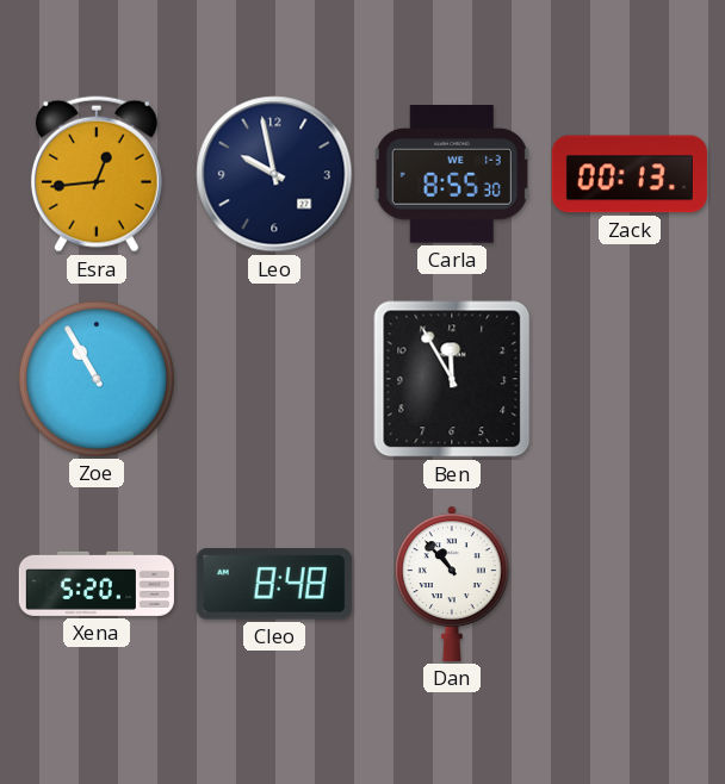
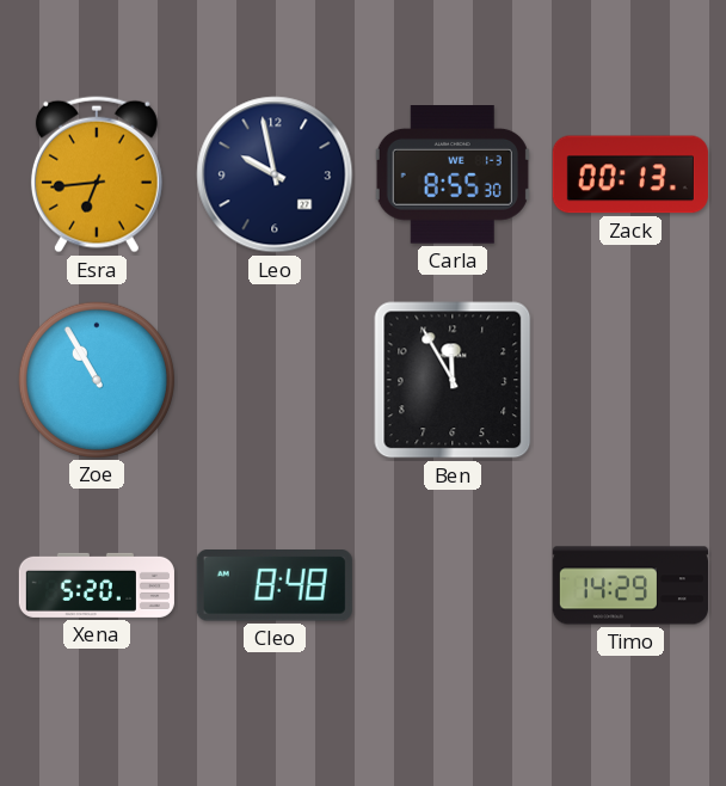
Esra: 12:44 -> 6:44 (97, 174)
Dan: 10:53 -> none (453, 584)
Timo: none -> 14:29 (630, 585)
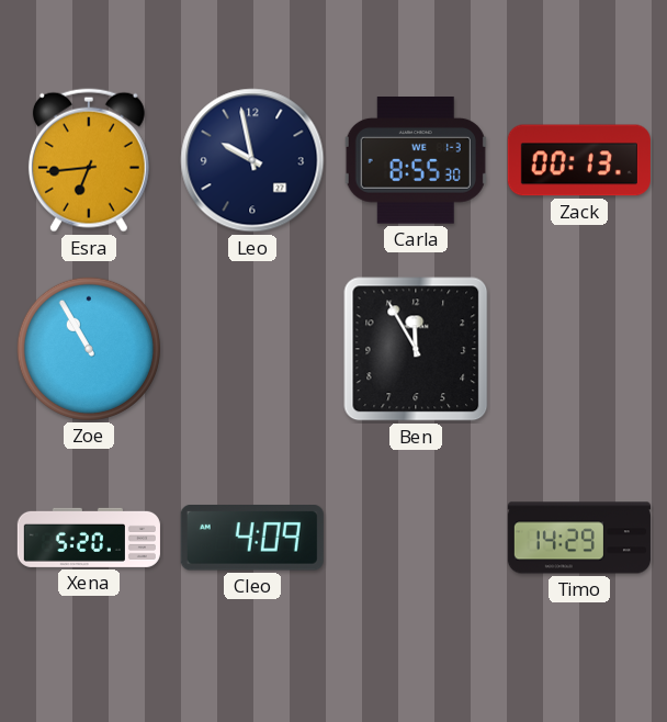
Cleo: 8:48 -> 4:09 (252, 538)
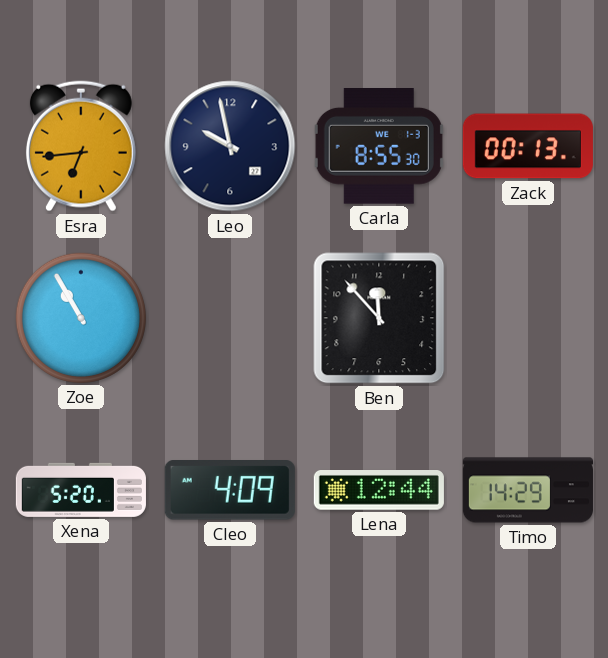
Ben: 11:55 -> 11:53 (379, 318)
Lena: none -> 12:44 (379, 491)
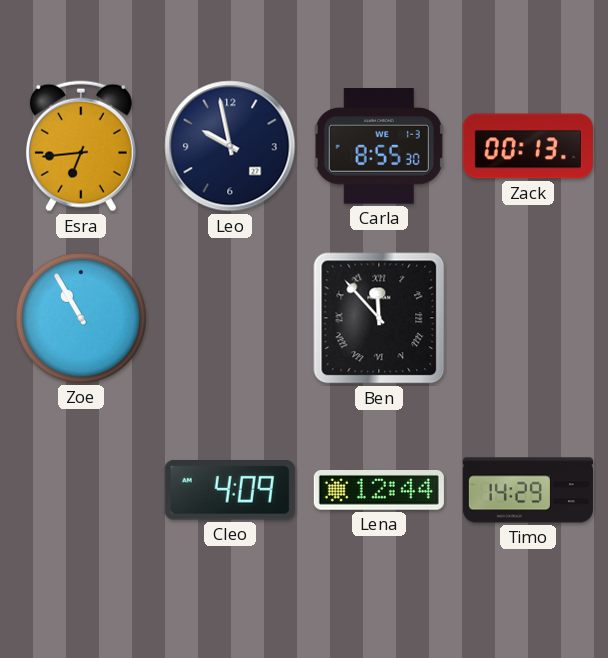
Ben numerals: Arabic -> Roman (379, 318)
Xena: 5:20 -> none (81, 490)
